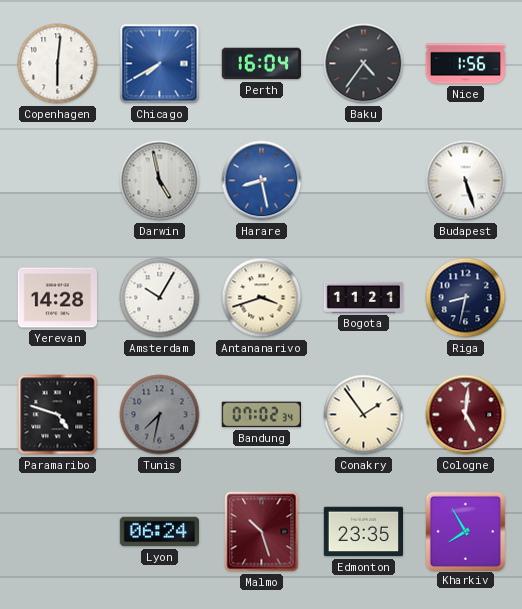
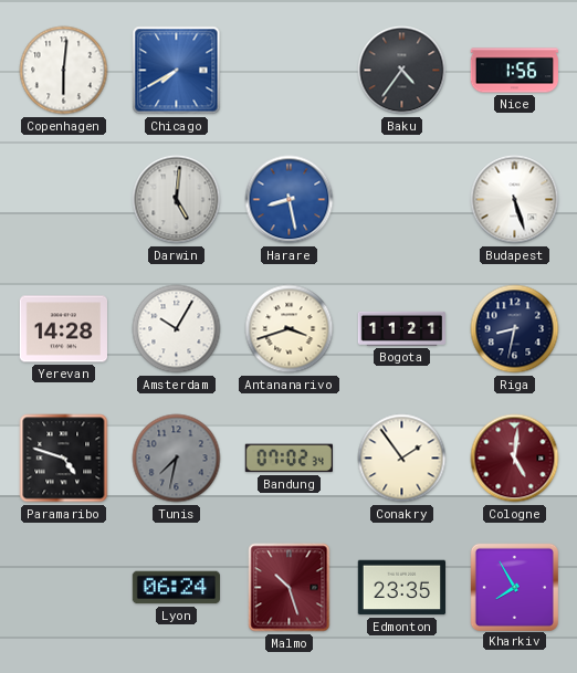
Perth: 16:04 -> none (261, 64)
Darwin: 4:58 -> 5:01 (177, 200)
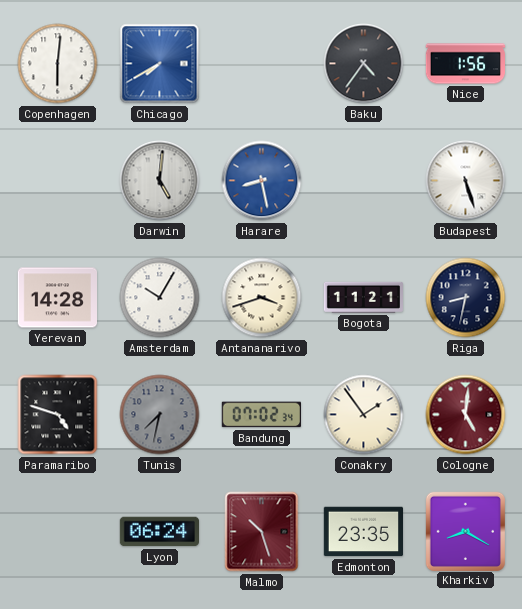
Kharkiv: 7:55 -> 8:20 (465, 531)
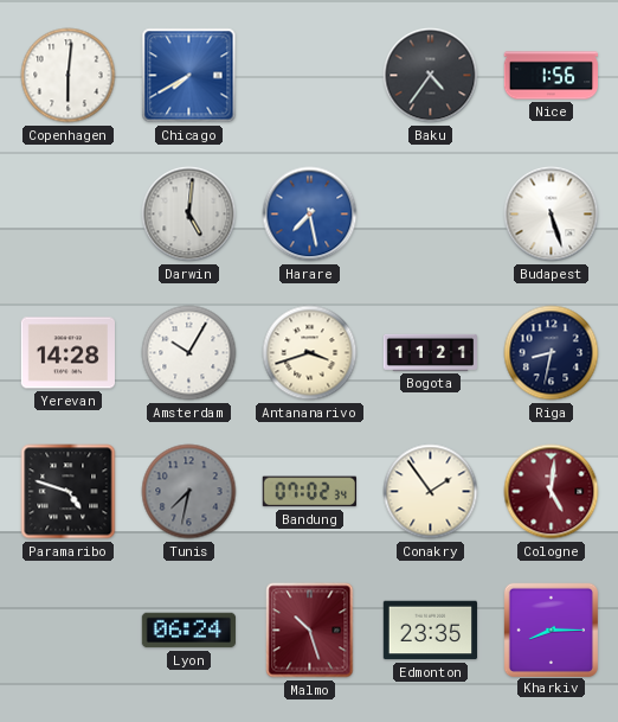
Harare: 8:28 -> 7:28 (310, 215)
Kharkiv: 8:20 -> 8:15 (551, 630)
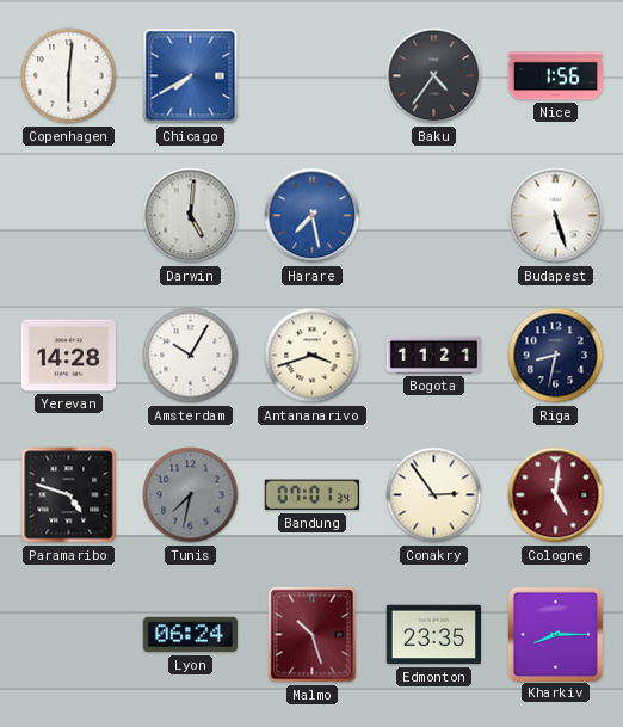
Bandung: 07:02 -> 07:01 (311, 495)
Conakry: 1:54 -> 2:54 (434, 495)
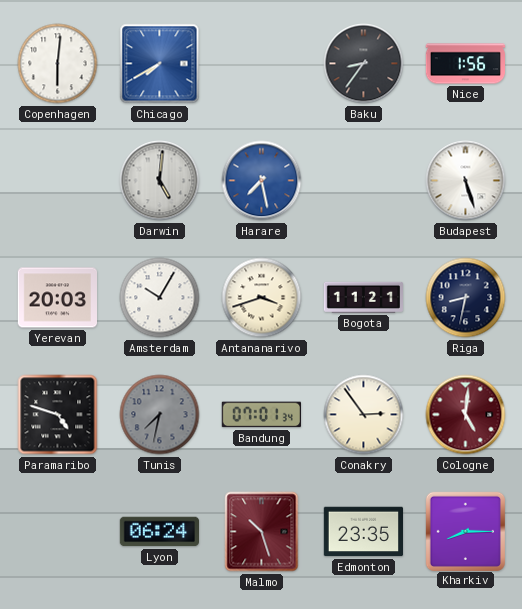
Baku: 4:36 -> 8:36 (364, 64)
Yerevan: 14:28 -> 20:03 (57, 298)
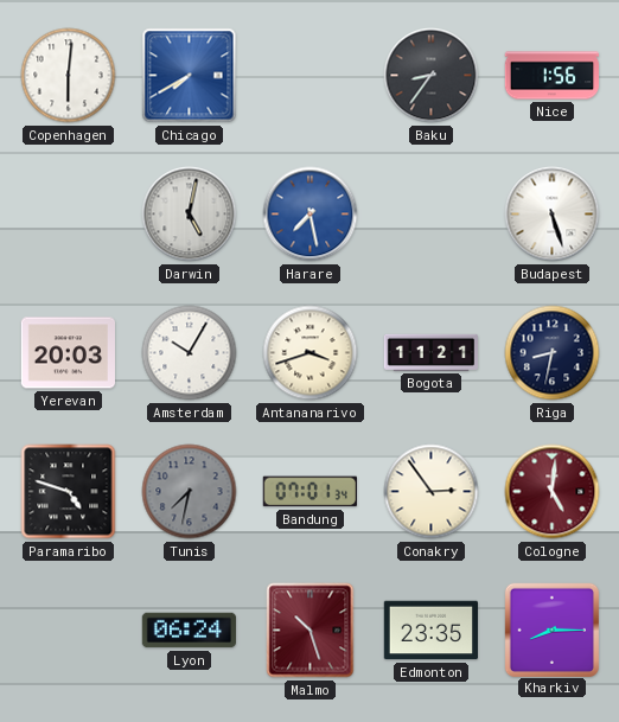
Darwin: 5:01 -> 5:02 (190, 215)
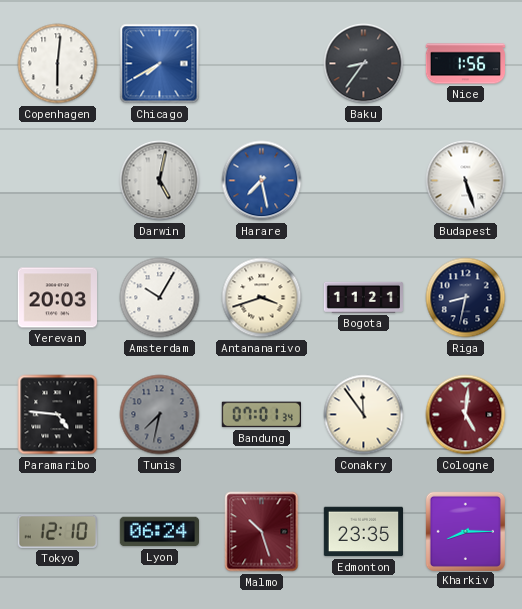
Paramaribo: 4:48 -> 4:46 (58, 415)
Conakry: 2:54 -> 11:54 (364, 415)
Tokyo: none -> 12:10 (57, 531)
